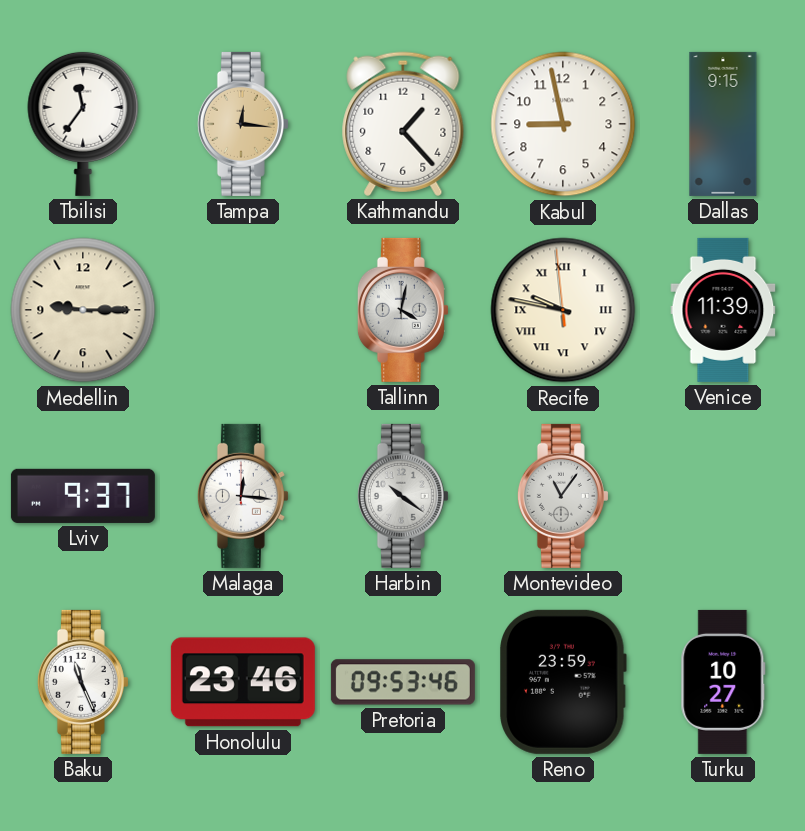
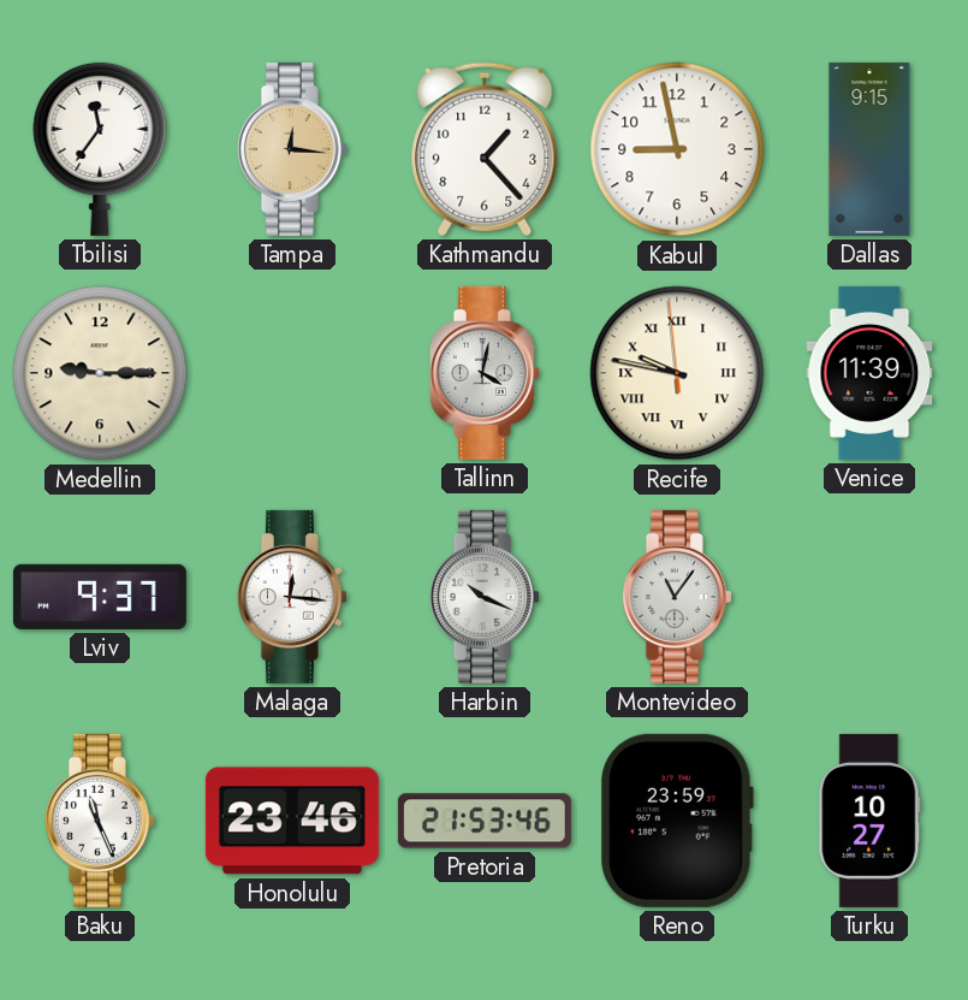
Harbin: 10:21 -> 10:19 (485, 597)
Pretoria: 09:53 -> 21:53 (485, 821)
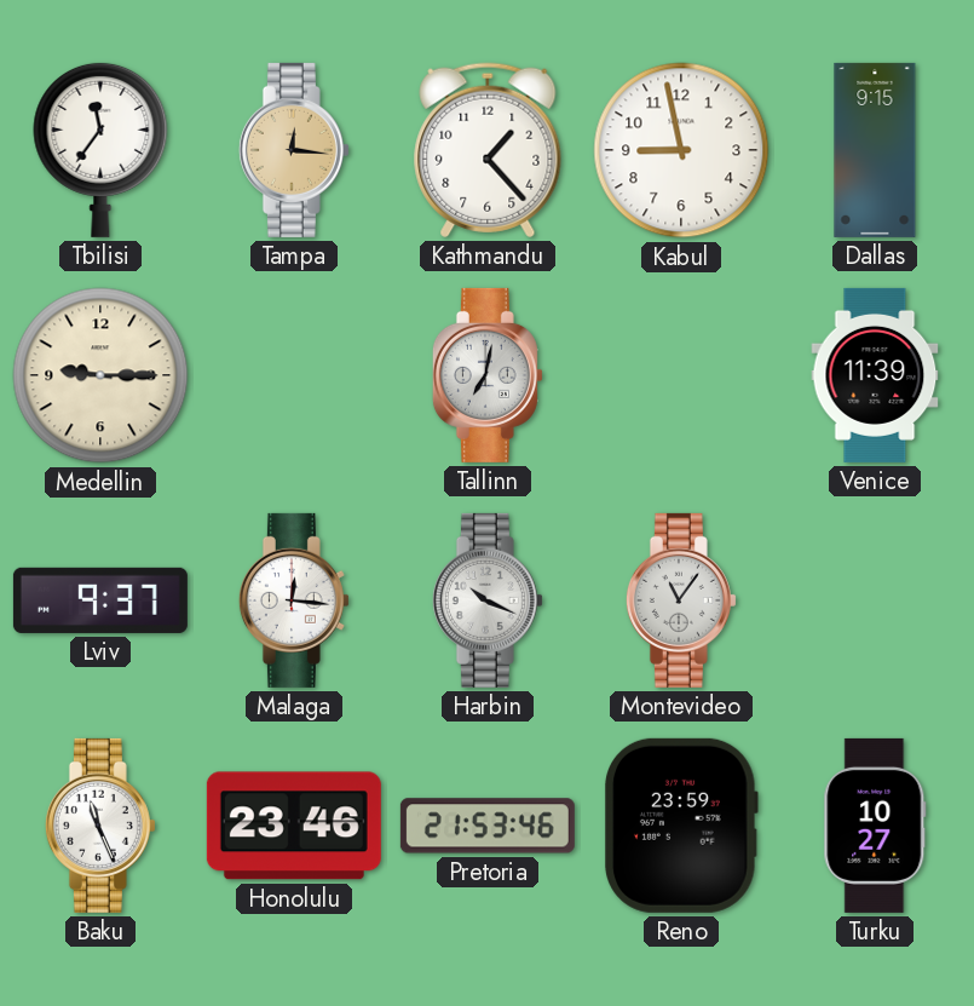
Tallinn: 4:02 -> 7:02 (488, 375)
Recife: 9:46 -> none (677, 373)
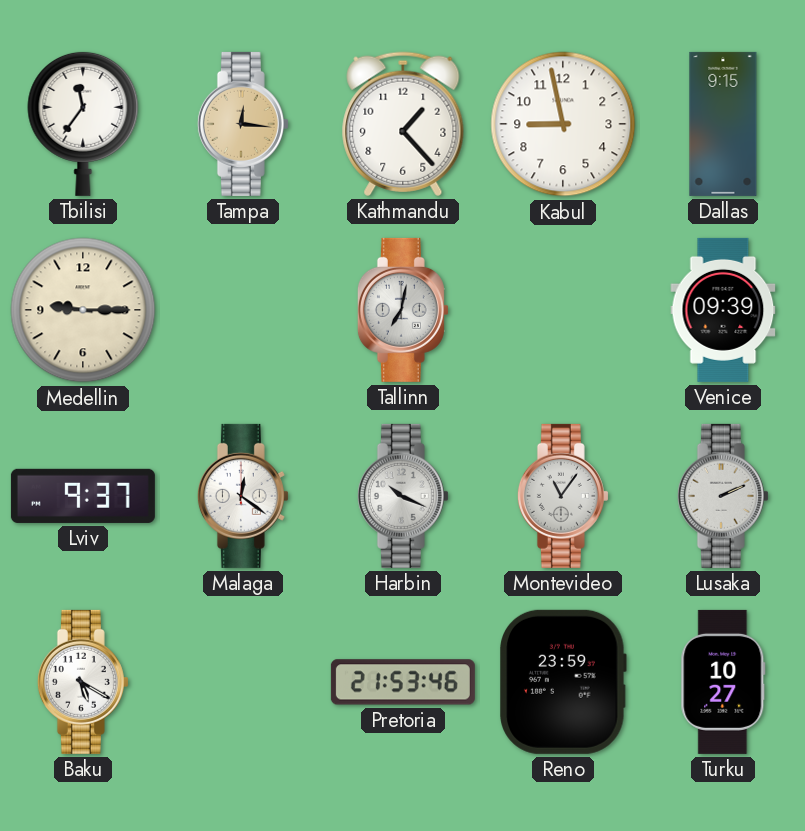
Venice: 11:39 -> 09:39 (723, 310)
Malaga: 12:16 -> 12:21 (243, 496)
Lusaka: none -> 2:11 (723, 496)
Baku: 11:26 -> 5:20 (83, 682)
Honolulu: 23:46 -> none (294, 826)
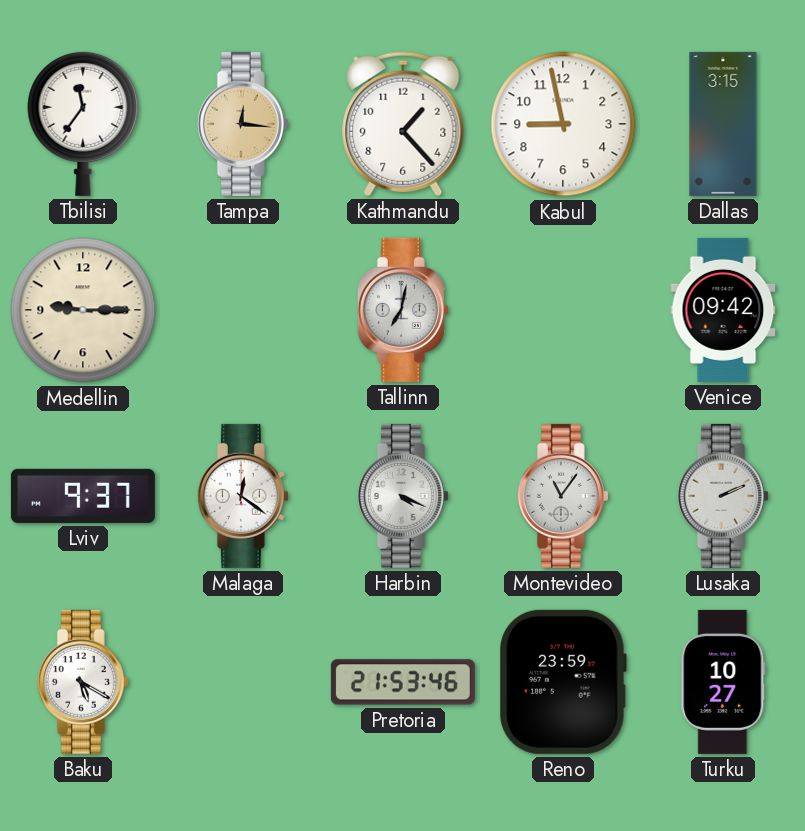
Dallas: 9:15 -> 3:15 (723, 124)
Venice: 09:39 -> 09:42 (723, 310)
Harbin: 10:19 -> 4:19 (403, 496)
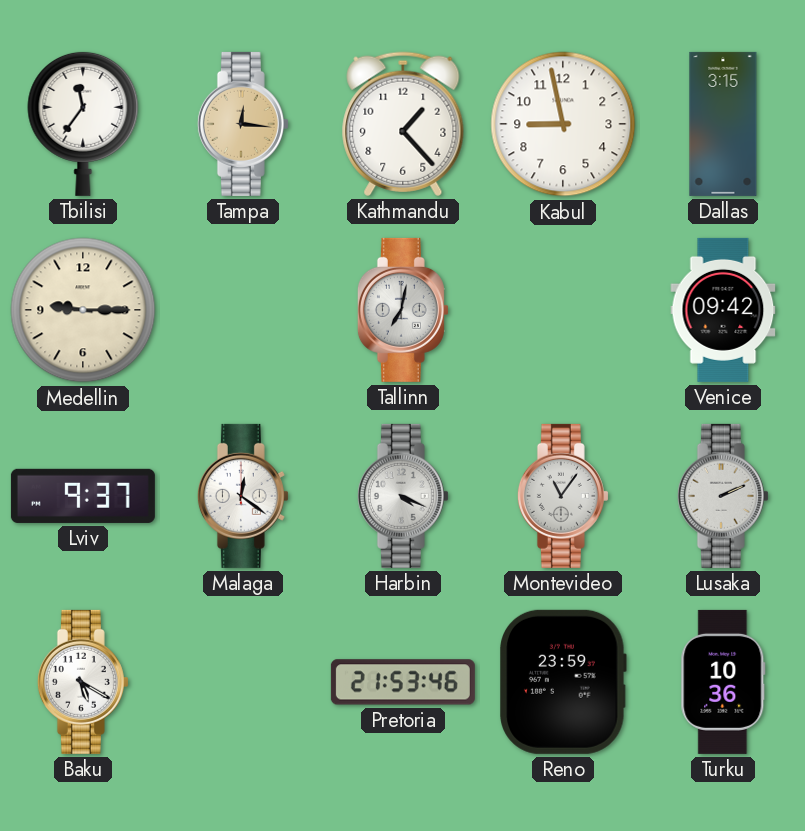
Turku: 10:27 -> 10:36 (723, 682)
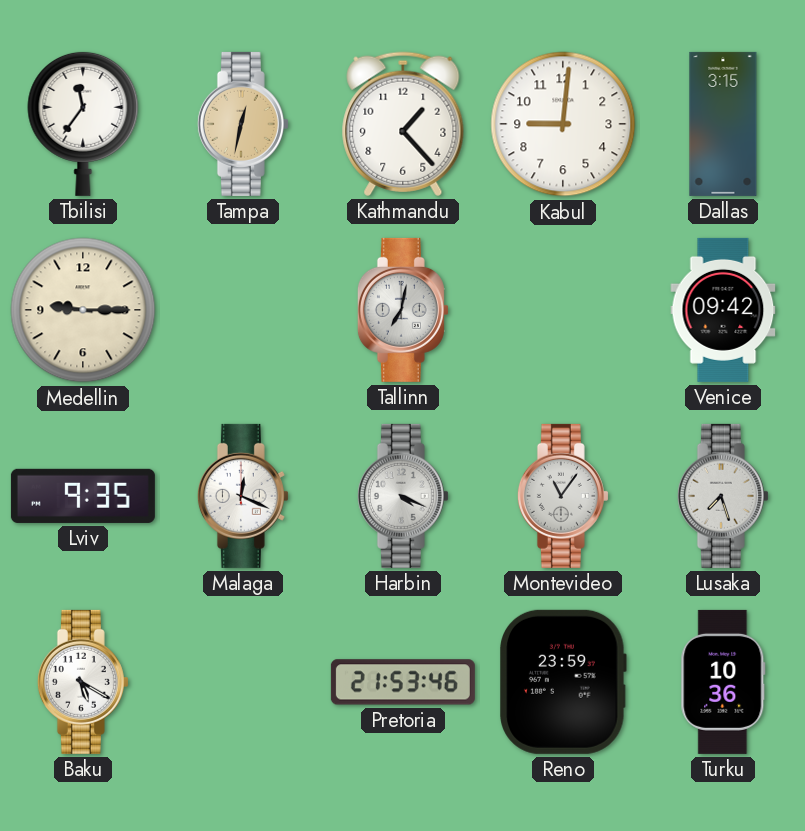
Tampa: 12:16 -> 12:32 (243, 124)
Kabul: 8:58 -> 9:01 (563, 124)
Lviv: 9:37 -> 9:35 (83, 496)
Malaga: 12:21 -> 12:19 (243, 496)
Lusaka: 2:11 -> 7:27 (723, 496)
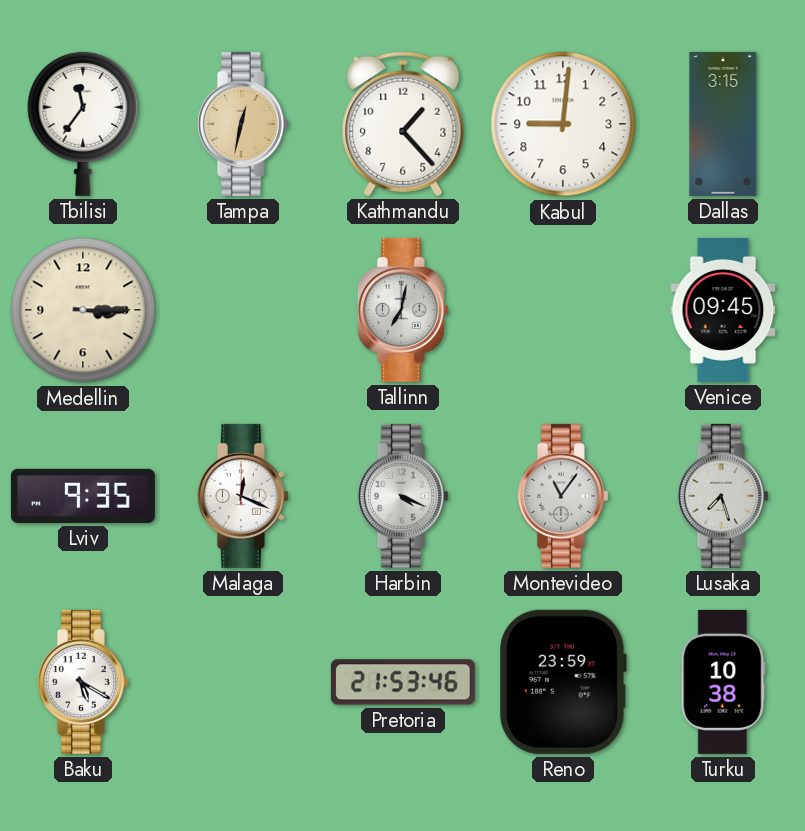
Medellin: 9:15 -> 3:15 (83, 310)
Venice: 09:42 -> 09:45 (723, 310)
Turku: 10:36 -> 10:38 (723, 682)
